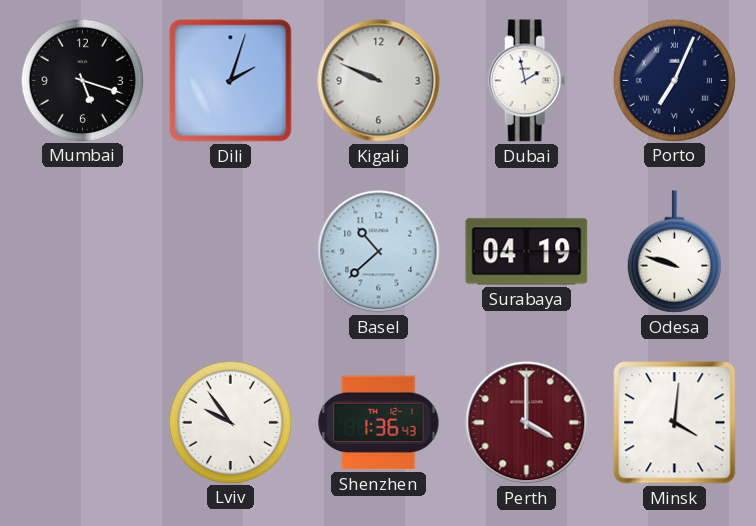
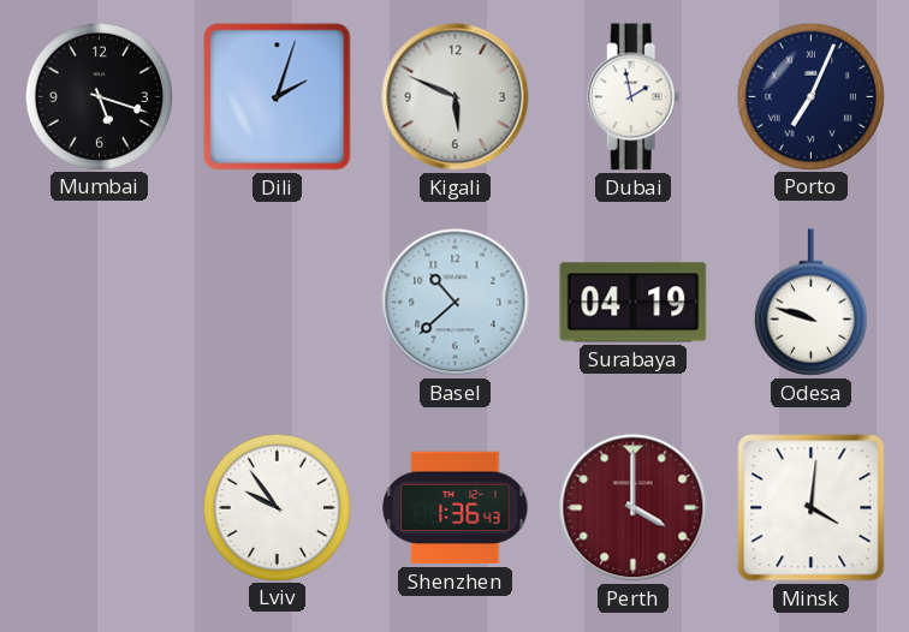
Kigali: 9:49 -> 5:49 (456, 97)
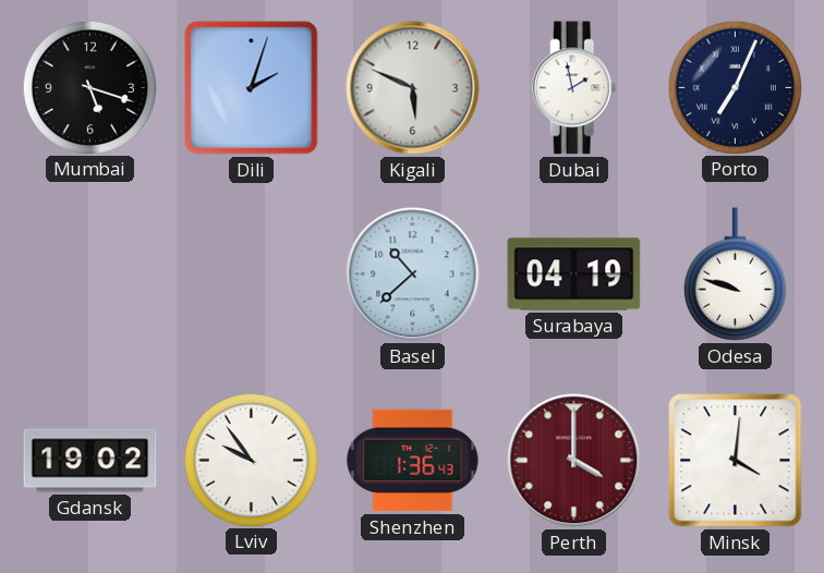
Gdansk: none -> 19:02 (90, 461)
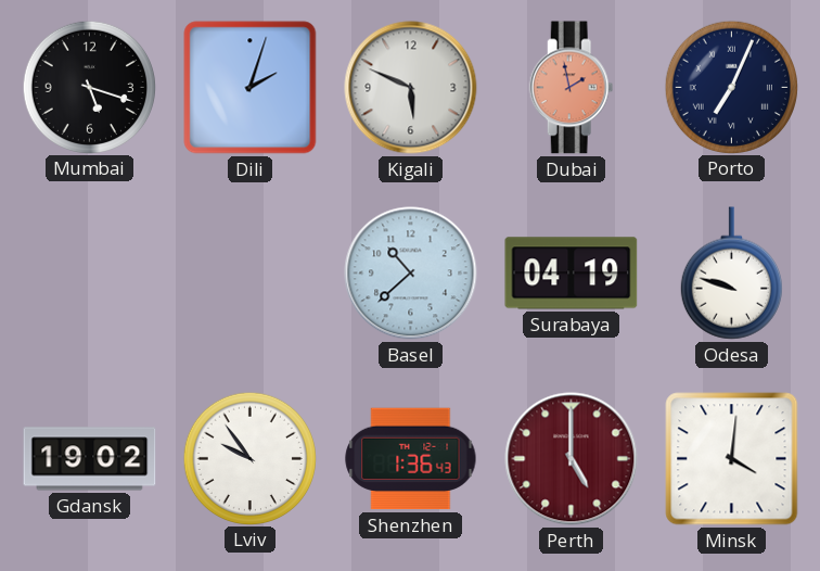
Dubai dial: white -> salmon (572, 88)
Perth: 4:00 -> 5:00 (572, 459)
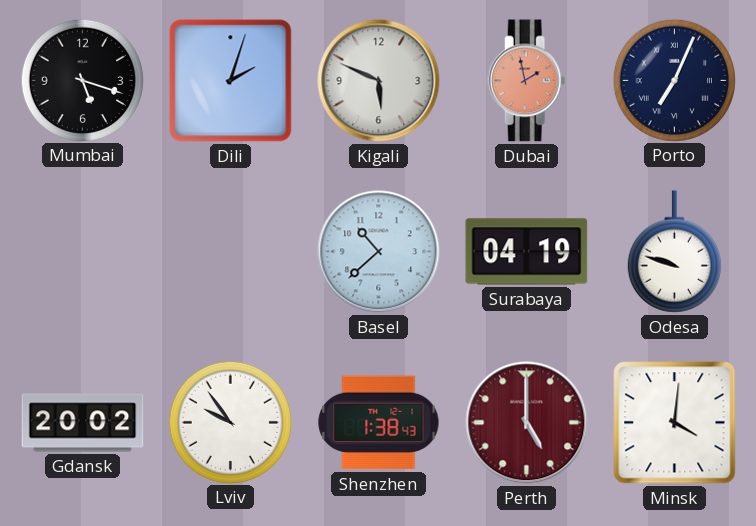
Gdansk: 19:02 -> 20:02 (83, 423)
Shenzhen: 1:36 -> 1:38 (379, 423)
